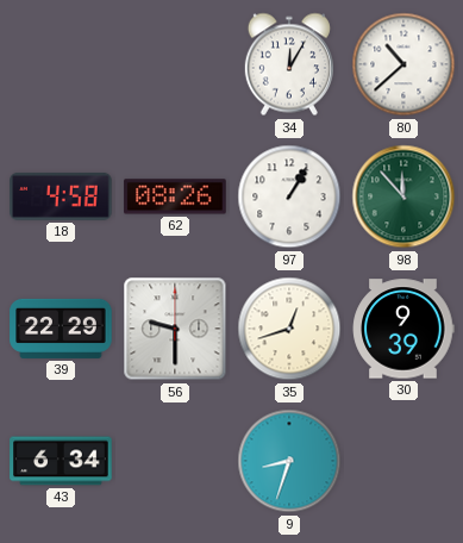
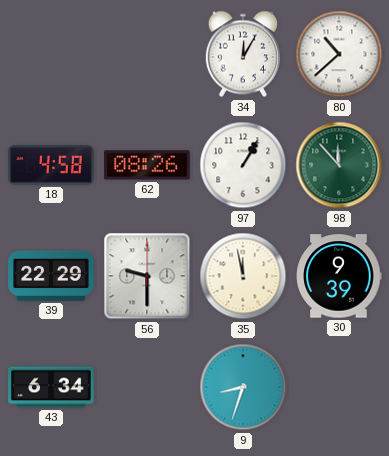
35: 12:42 -> 11:58 (243, 276)
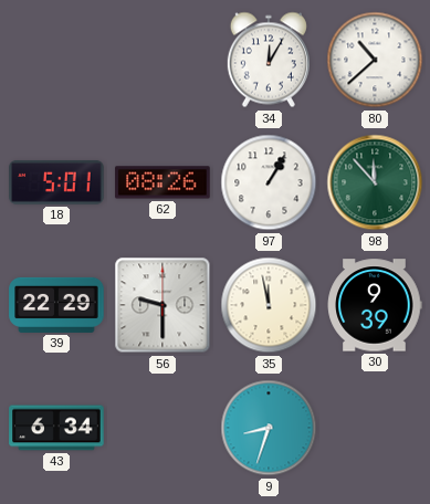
18: 4:58 -> 5:01 (56, 182)
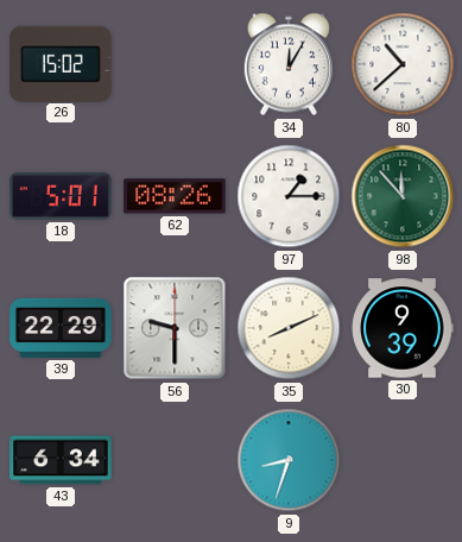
26: none -> 15:02 (61, 63)
97: 1:05 -> 1:15 (289, 196)
35: 11:58 -> 8:11 (289, 328)
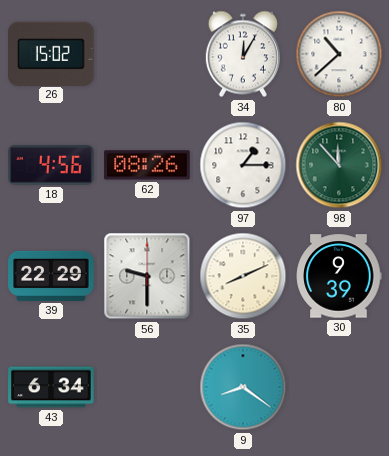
18: 5:01 -> 4:56 (51, 165)
9: 8:33 -> 8:21 (243, 387)
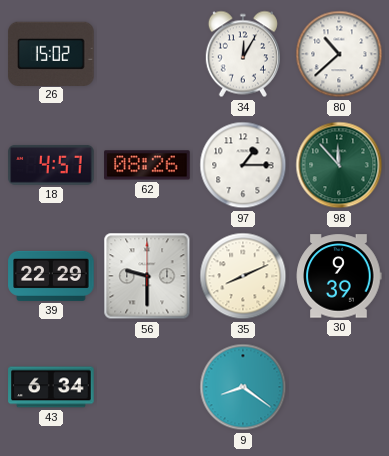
18: 4:56 -> 4:57 (51, 165)
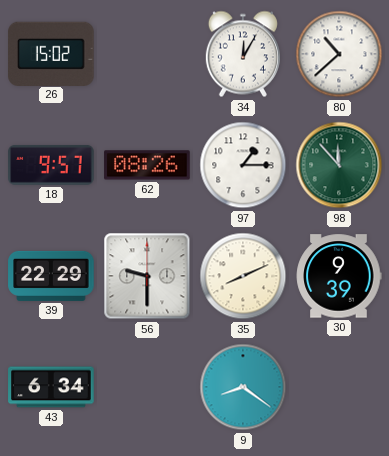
18: 4:57 -> 9:57 (51, 165)
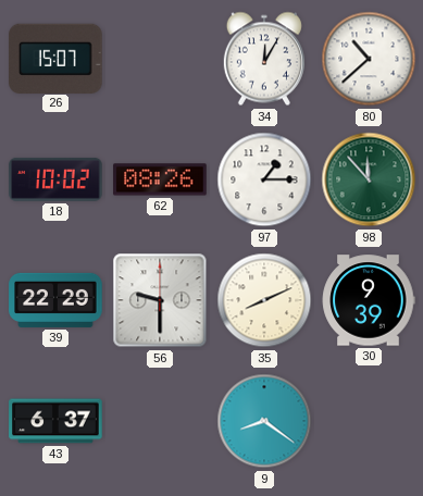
26: 15:02 -> 15:07 (55, 58)
18: 9:57 -> 10:02 (55, 179)
43: 6:34 -> 6:37 (55, 421)
